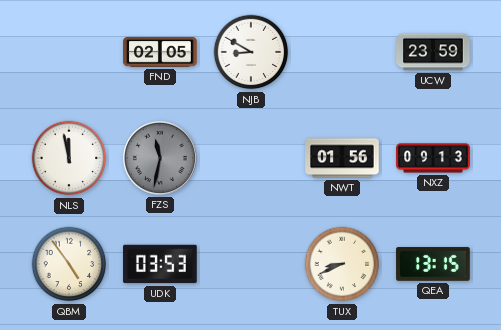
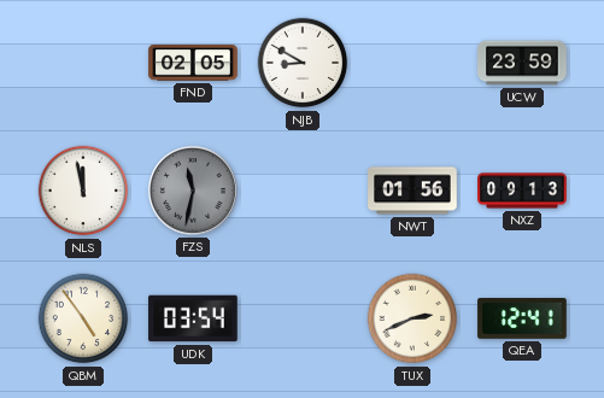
UDK: 03:53 -> 03:54 (193, 318)
TUX: 8:41 -> 2:41 (412, 318)
QEA: 13:15 -> 12:41 (522, 318)
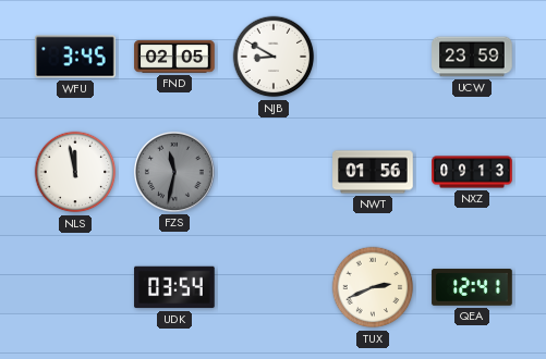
WFU: none -> 3:45 (75, 57)
QBM: 4:54 -> none (83, 318)
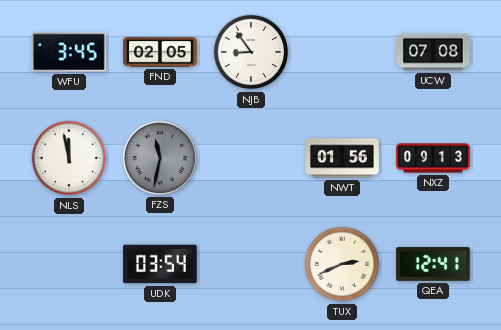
NJB: 8:50 -> 8:54 (251, 52)
UCW: 23:59 -> 07:08 (433, 52)
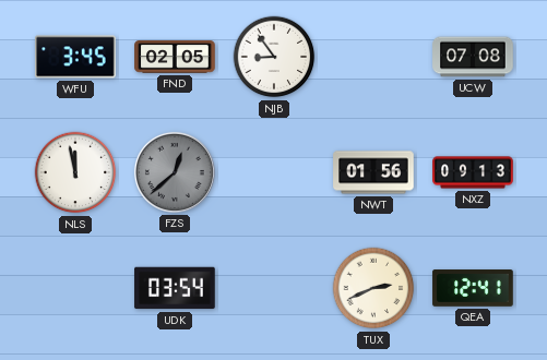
FZS: 11:32 -> 12:38 (175, 172)
